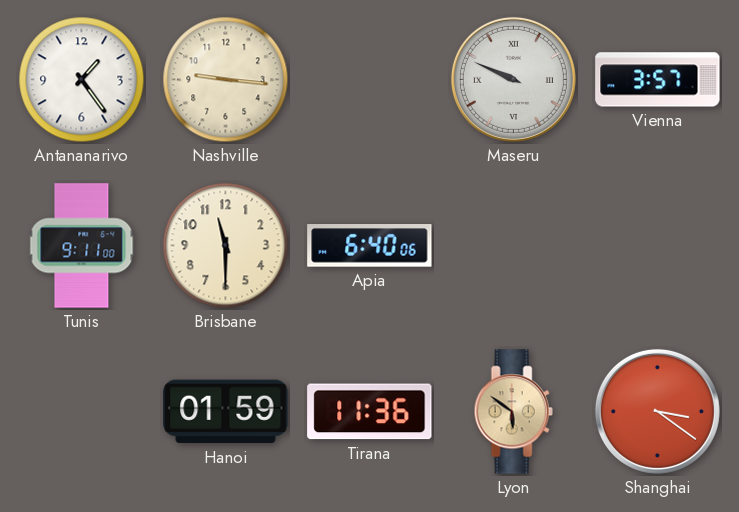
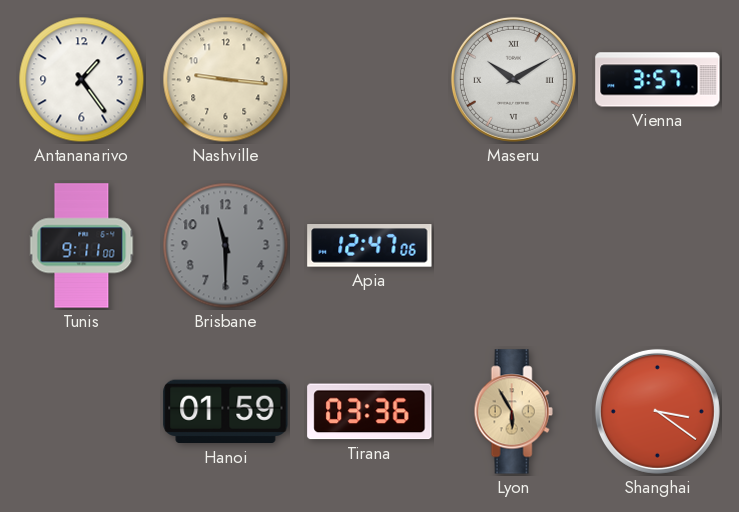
Maseru: 9:49 -> 10:10 (513, 79)
Brisbane dial: cream -> grey (226, 246)
Apia: 6:40 -> 12:47 (370, 246)
Tirana: 11:36 -> 03:36 (370, 412)
Lyon: 5:51 -> 5:55 (513, 412)
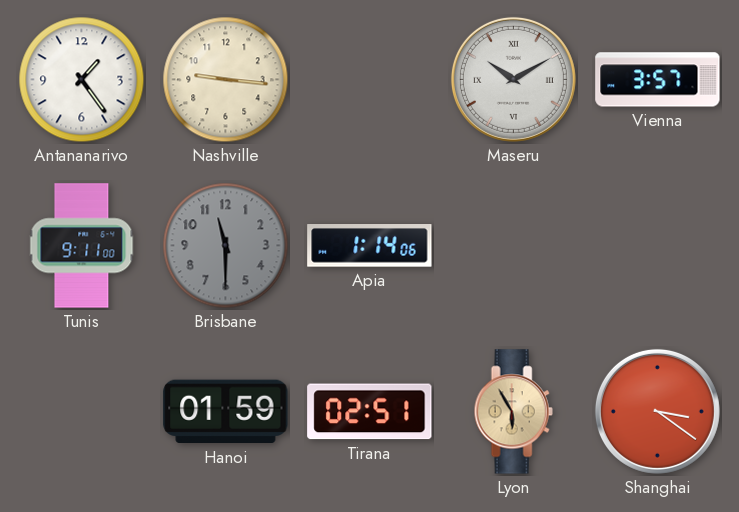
Apia: 12:47 -> 1:14 (370, 246)
Tirana: 03:36 -> 02:51 (370, 412)
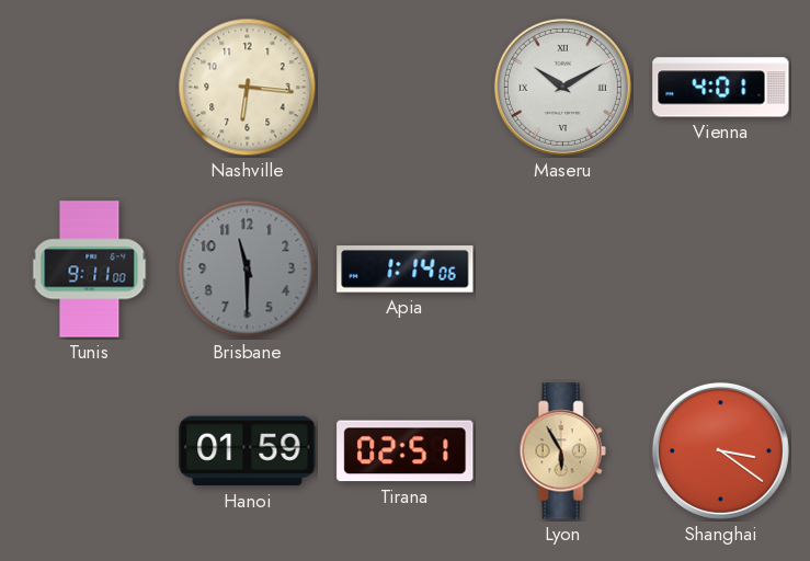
Antananarivo: 1:24 -> none (82, 80)
Nashville: 9:16 -> 6:16 (248, 88)
Vienna: 3:57 -> 4:01 (721, 88)
